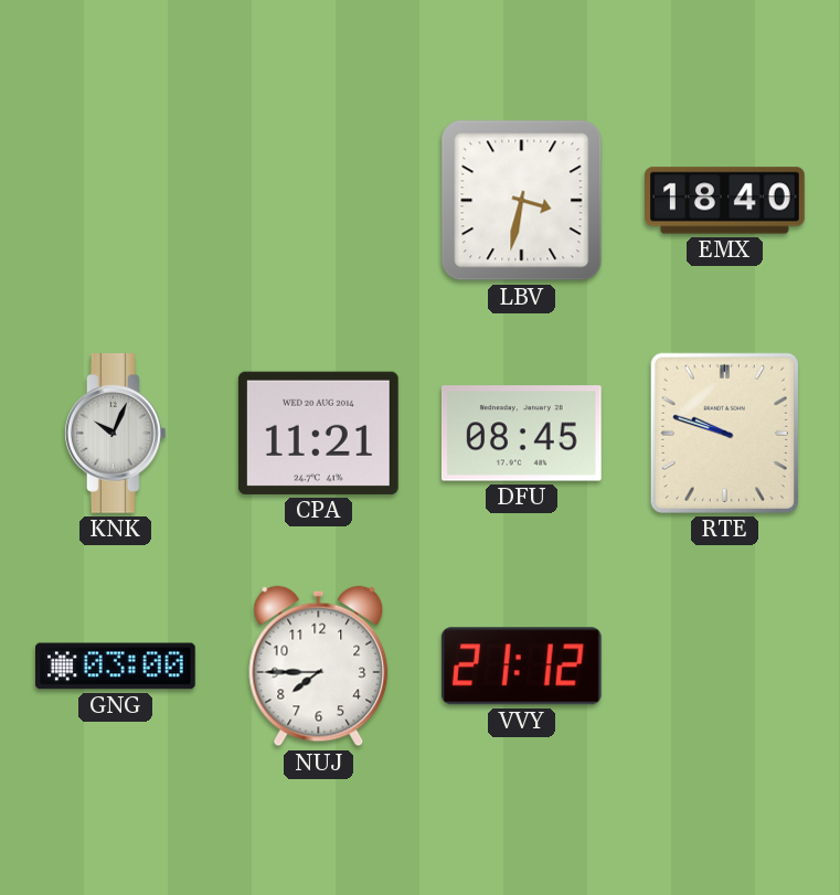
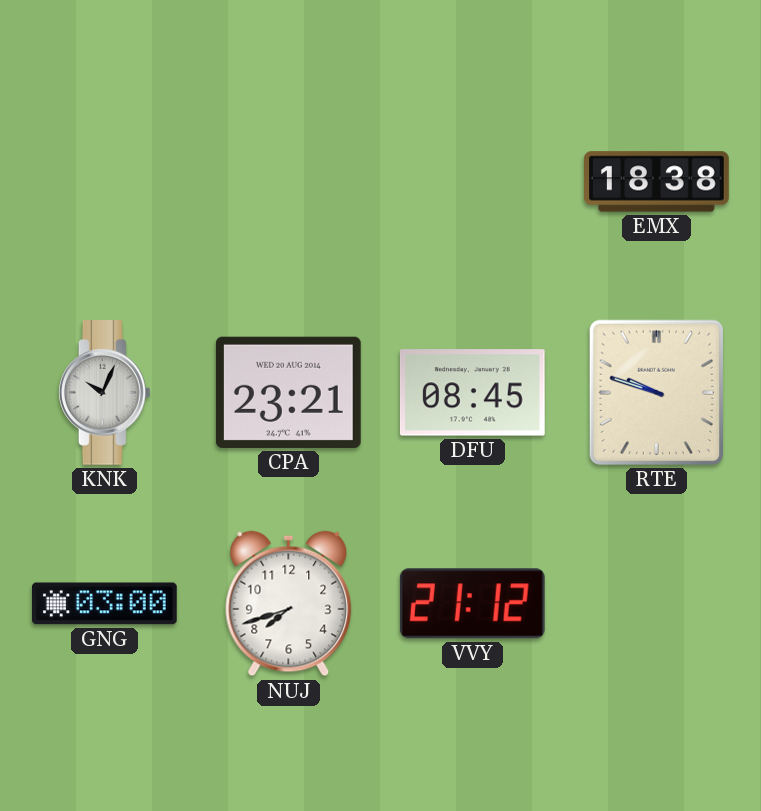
LBV: 3:32 -> none (522, 201)
EMX: 18:40 -> 18:38 (657, 182)
CPA: 11:21 -> 23:21 (288, 392)
NUJ: 7:45 -> 7:42 (289, 604)
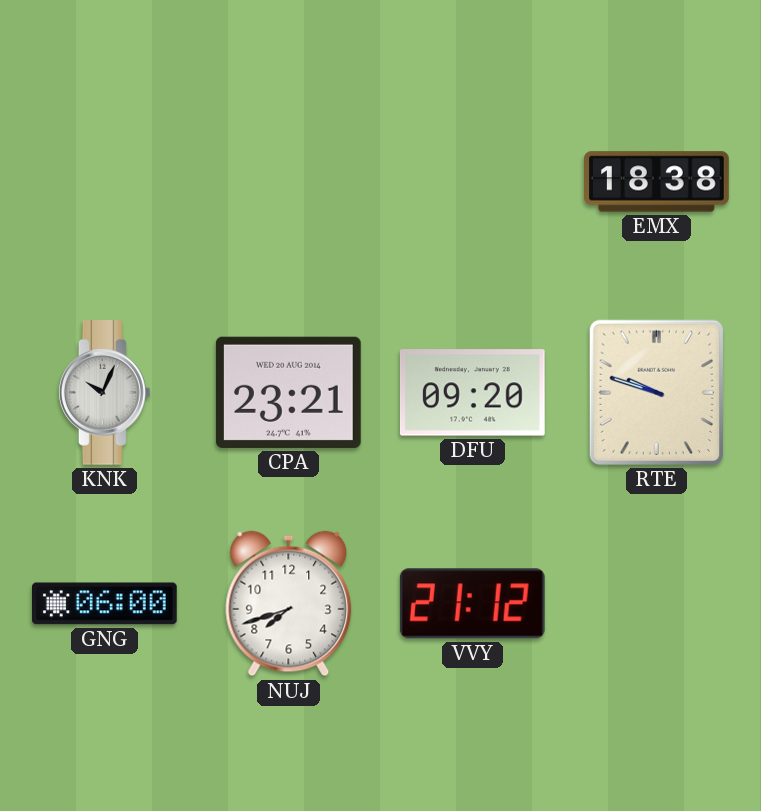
DFU: 08:45 -> 09:20 (472, 393)
GNG: 03:00 -> 06:00 (105, 604)
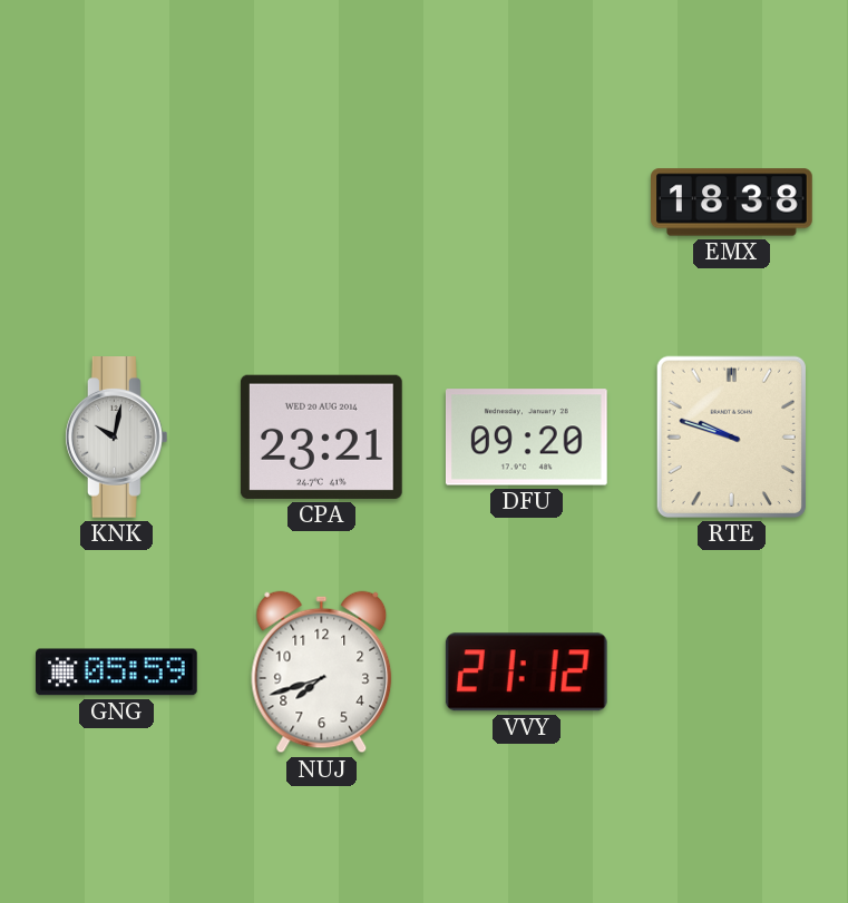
KNK: 10:04 -> 10:02 (116, 438)
GNG: 06:00 -> 05:59 (117, 673)
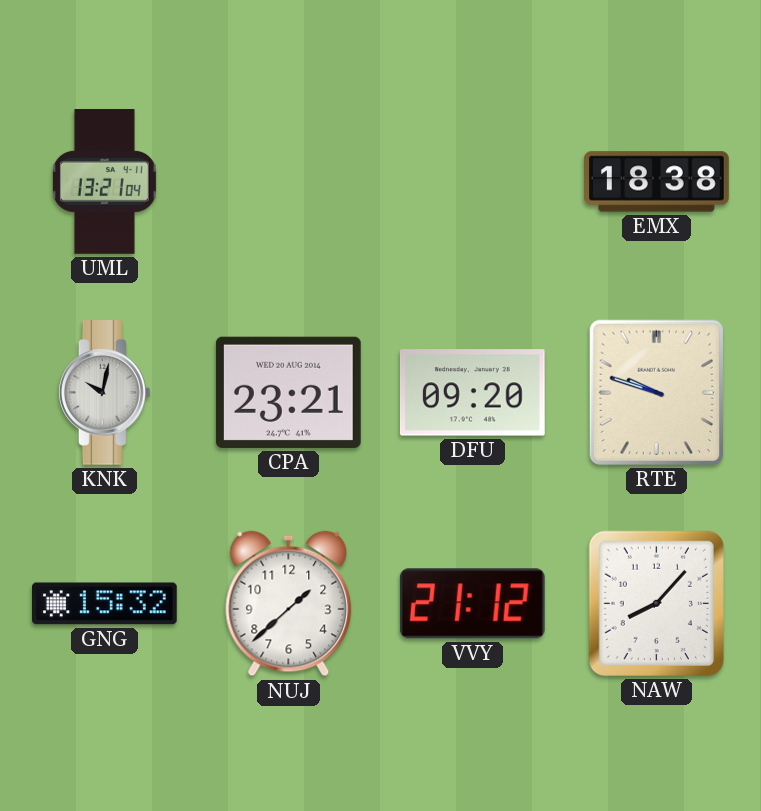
UML: none -> 13:21 (104, 182)
GNG: 05:59 -> 15:32 (105, 604)
NUJ: 7:42 -> 1:38 (289, 604)
NAW: none -> 8:07 (656, 603)
